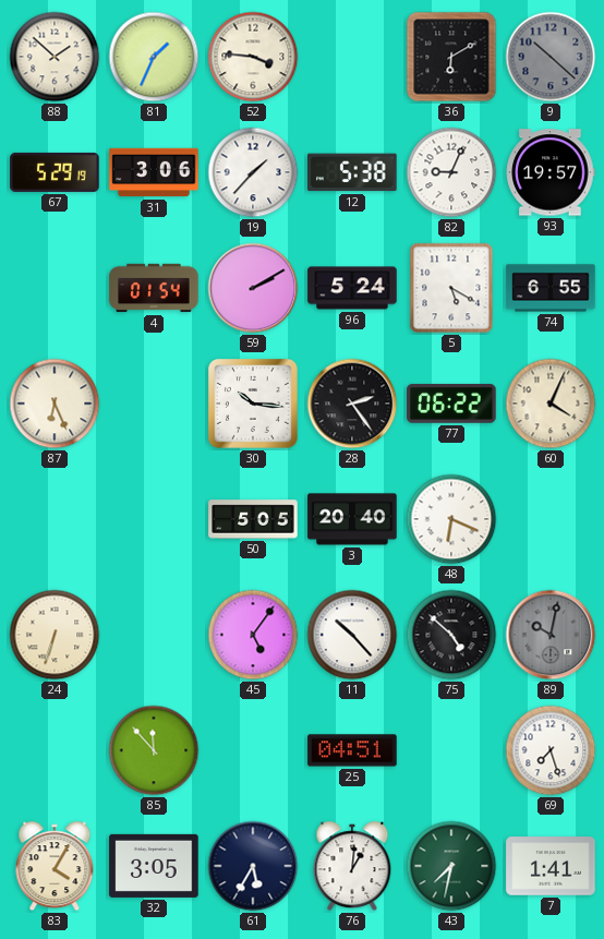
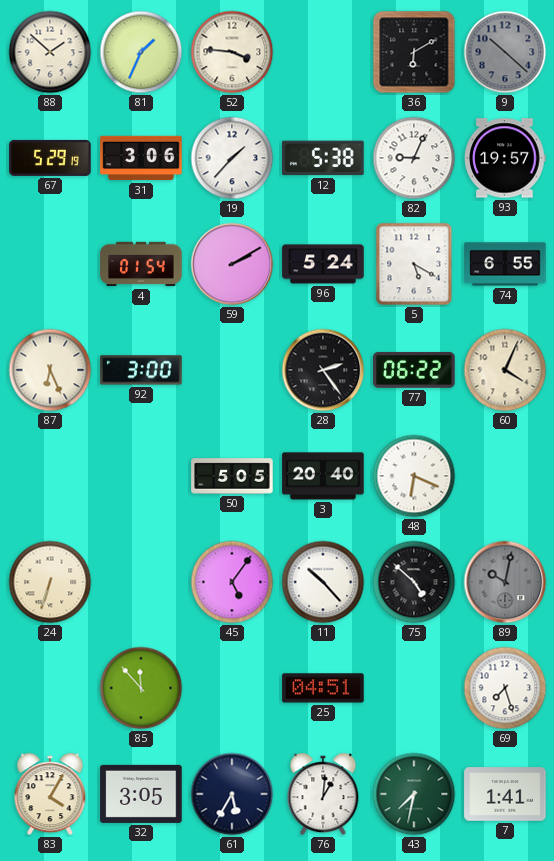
92: none -> 3:00 (141, 370)
30: 10:16 -> none (254, 405)
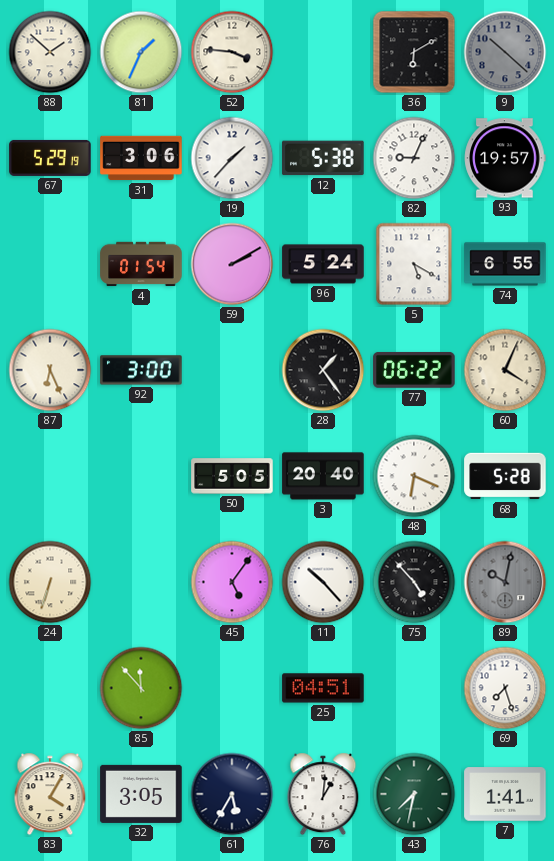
28: 2:24 -> 1:24 (323, 370)
68: none -> 5:28 (505, 476)
75: 4:52 -> 4:53 (414, 582)
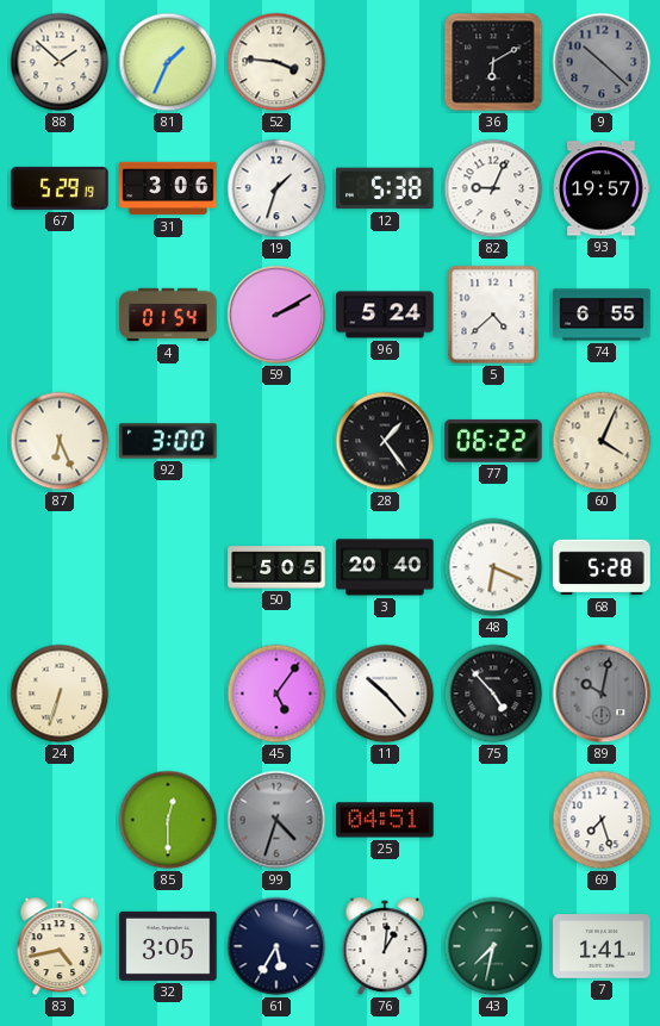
19: 1:37 -> 1:33 (276, 188)
5: 5:20 -> 4:38 (493, 315)
85: 11:53 -> 12:30 (168, 820)
99: none -> 4:33 (276, 820)
83: 4:05 -> 4:43 (60, 946)
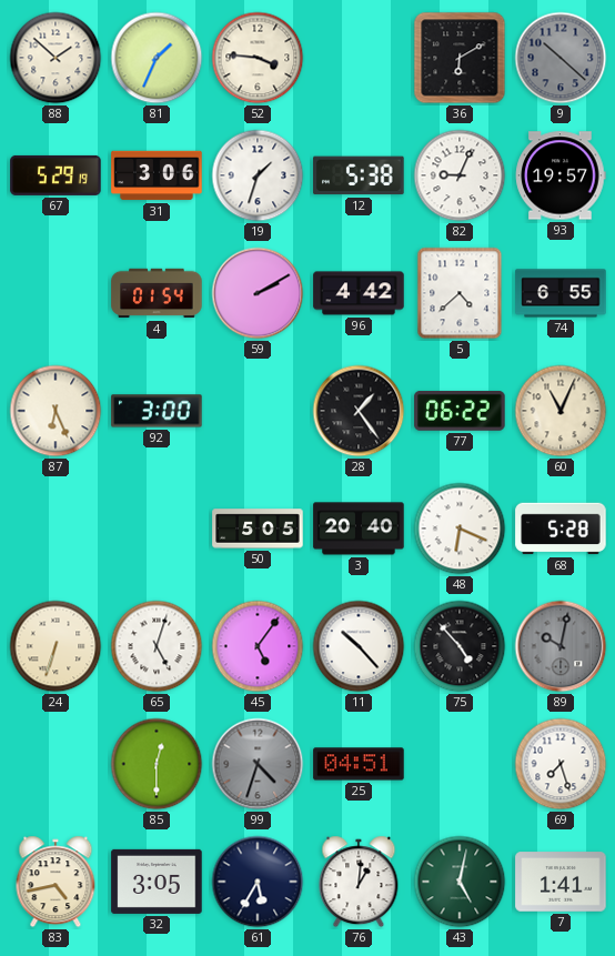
96: 5:24 -> 4:42 (359, 293)
60: 4:04 -> 11:04 (561, 411)
65: none -> 5:03 (157, 646)
43: 7:32 -> 5:02 (460, 882)
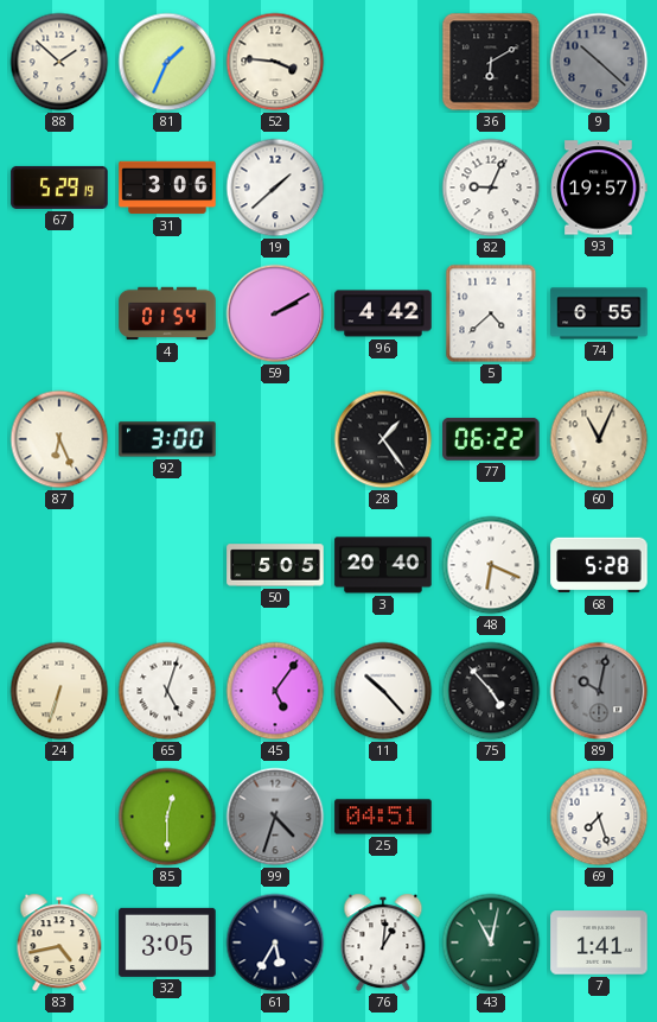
19: 1:33 -> 1:38 (275, 188)
12: 5:38 -> none (359, 175)
43: 5:02 -> 11:02 (491, 942)
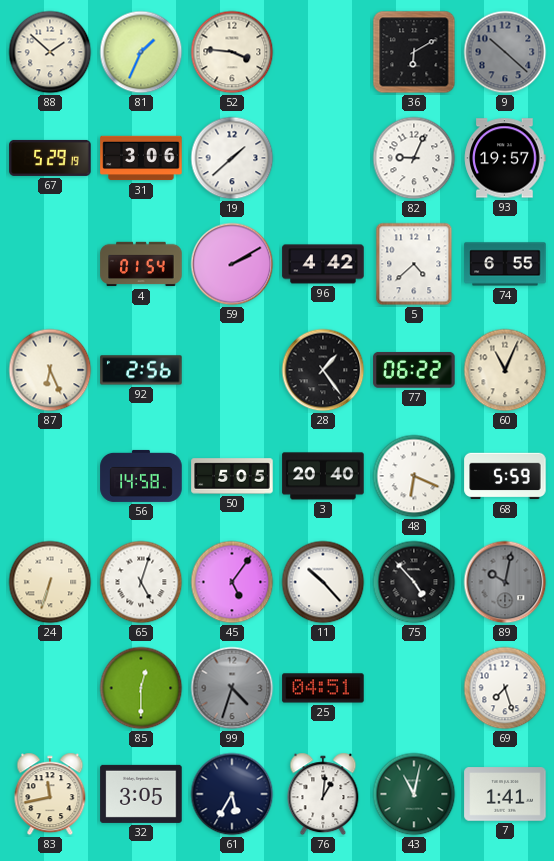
92: 3:00 -> 2:56 (141, 370)
56: none -> 14:58 (141, 476)
68: 5:28 -> 5:59 (505, 476)
83: 4:43 -> 11:43 (50, 794)
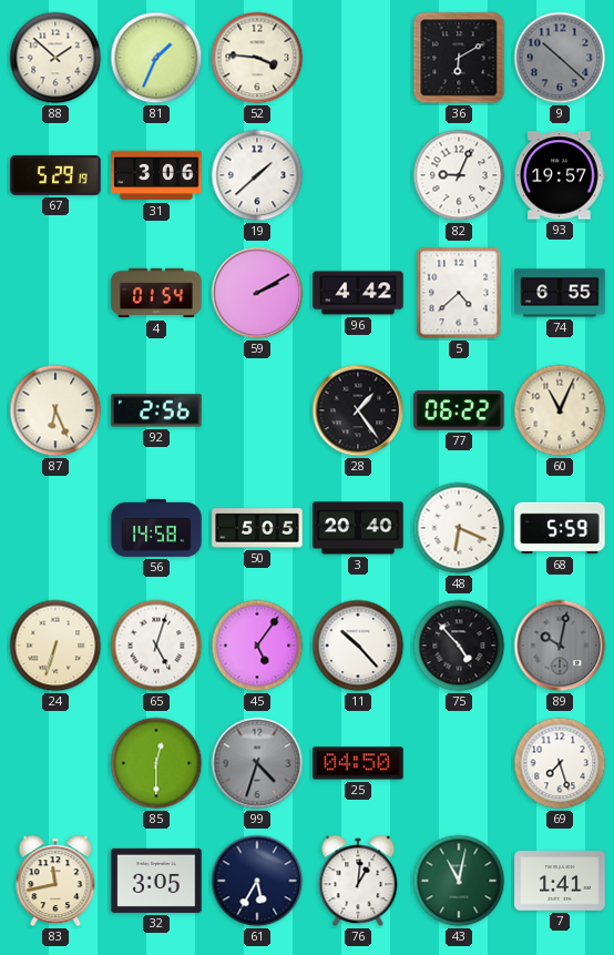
25: 04:51 -> 04:50 (358, 763)
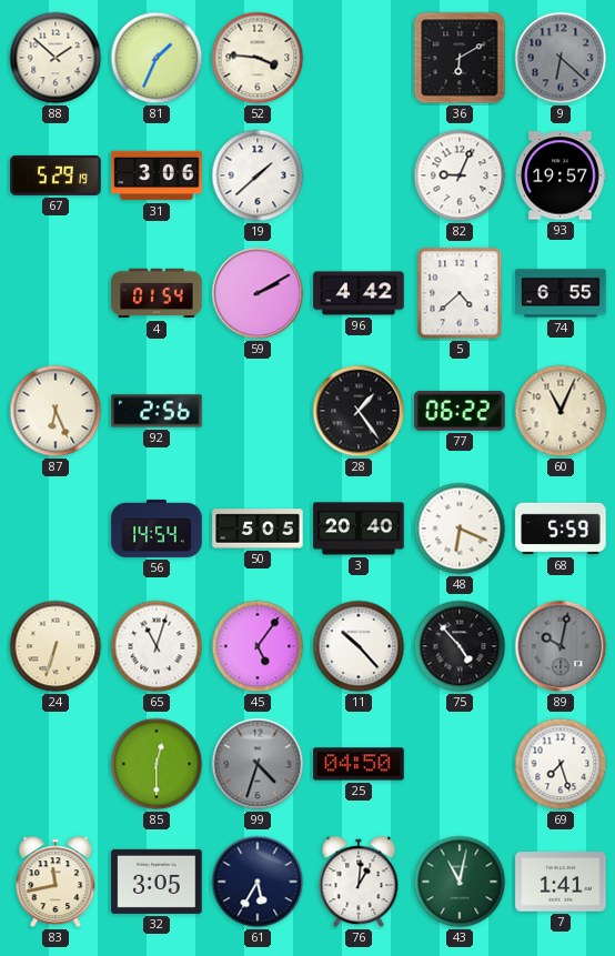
9: 10:22 -> 6:22 (561, 58)
56: 14:58 -> 14:54 (157, 529)
65: 5:03 -> 11:03 (157, 646)
